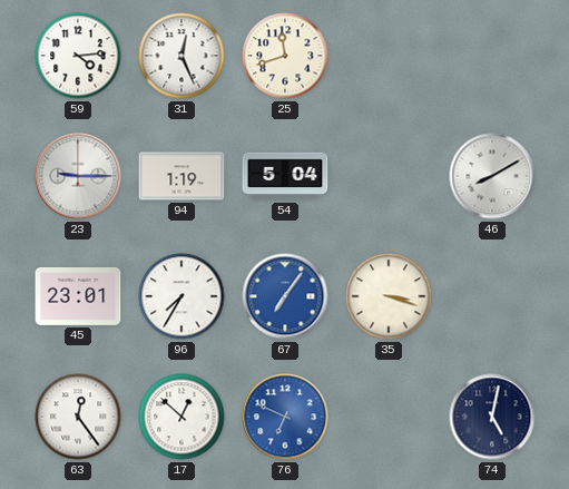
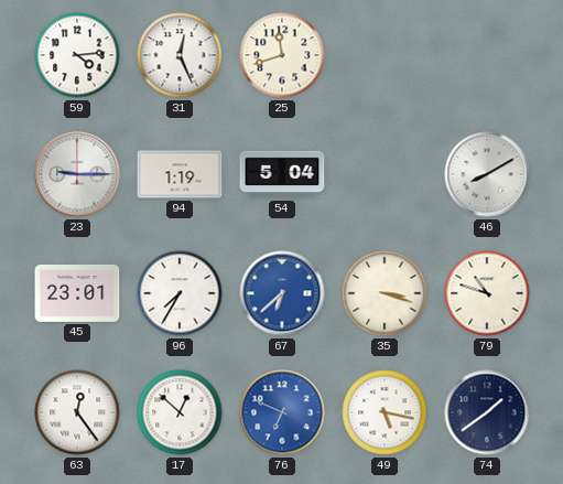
67: 7:06 -> 6:38 (282, 293)
79: none -> 10:48 (487, 293)
49: none -> 5:17 (385, 412)
74: 5:02 -> 1:39 (487, 412)
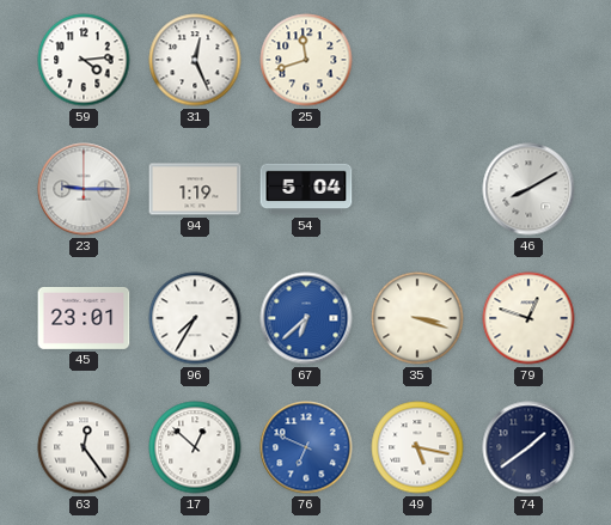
79: 10:48 -> 12:48 (528, 318)
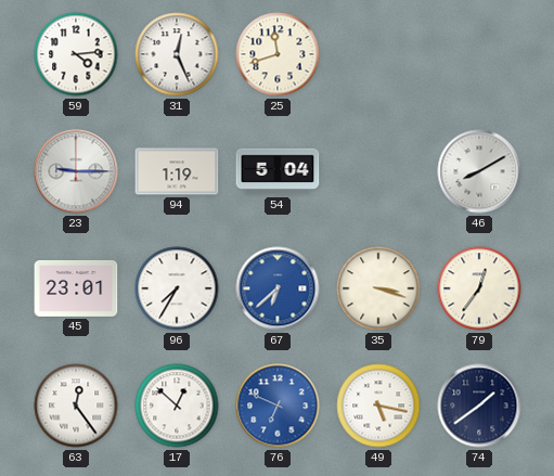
79: 12:48 -> 12:36 (479, 288)
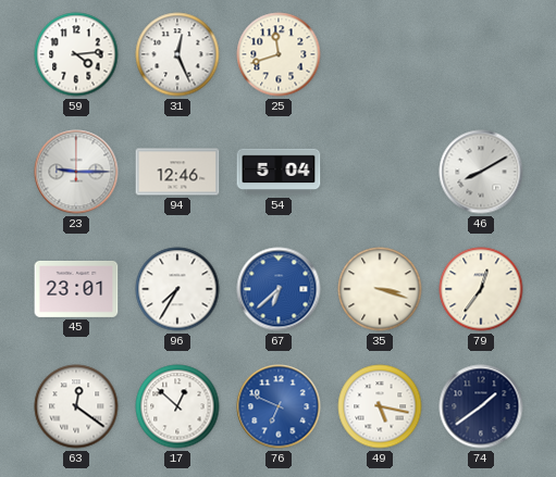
94: 1:19 -> 12:46 (177, 172)
63: 12:24 -> 12:21 (76, 406)
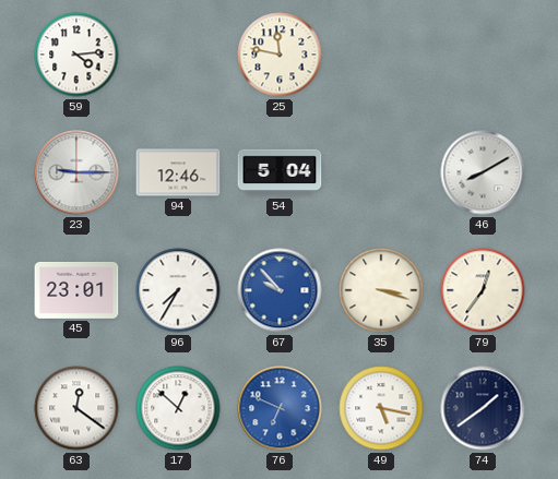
31: 12:26 -> none (177, 54)
25: 11:42 -> 11:47 (280, 55)
67: 6:38 -> 9:53 (280, 290)
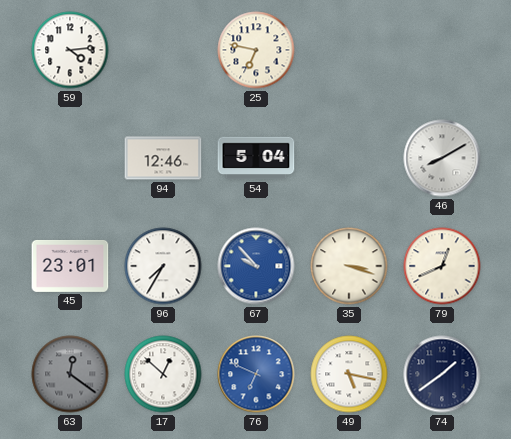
25: 11:47 -> 6:47 (256, 50)
23: 9:15 -> none (76, 172)
79: 12:36 -> 12:41 (442, 266)
63 dial: white -> grey (70, 374)
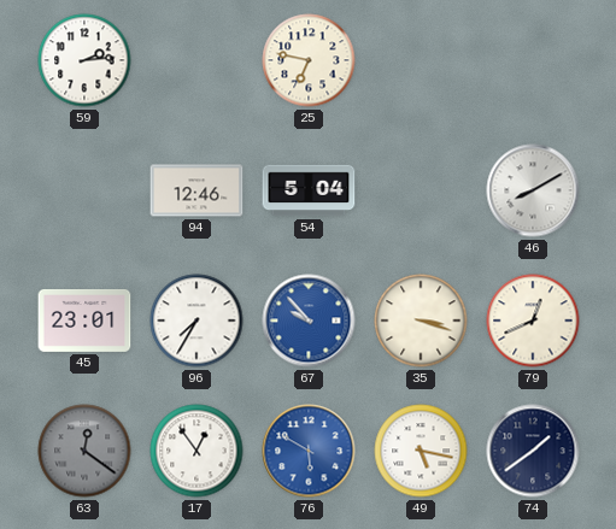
59: 4:14 -> 2:14 (84, 60)
17: 12:52 -> 12:54 (196, 451)
76: 6:49 -> 5:50 (309, 451)
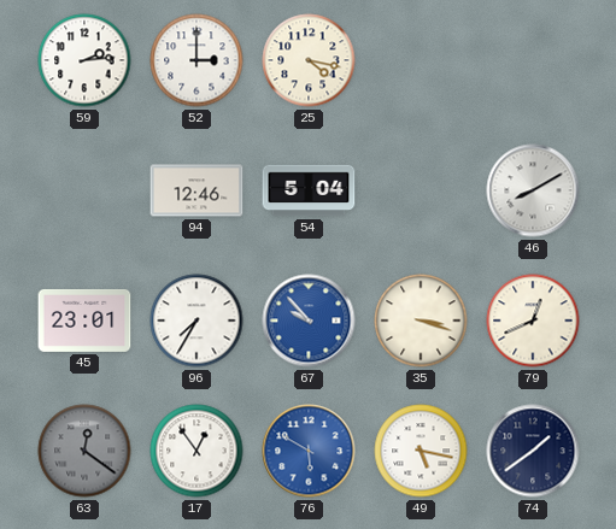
52: none -> 3:00 (196, 60)
25: 6:47 -> 4:17 (309, 60)
